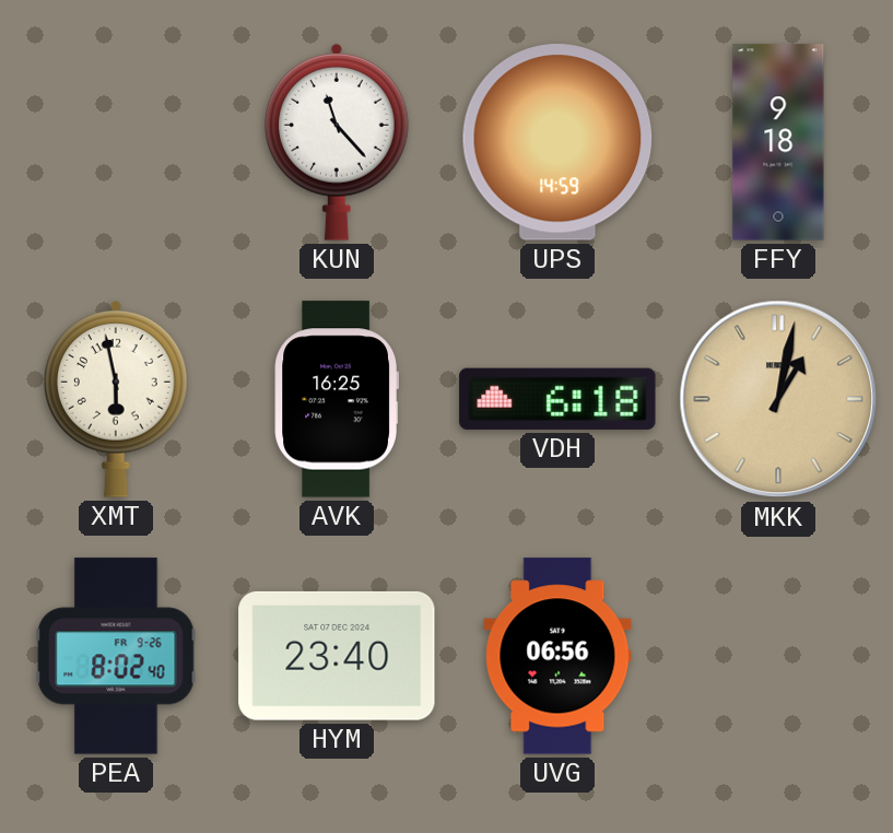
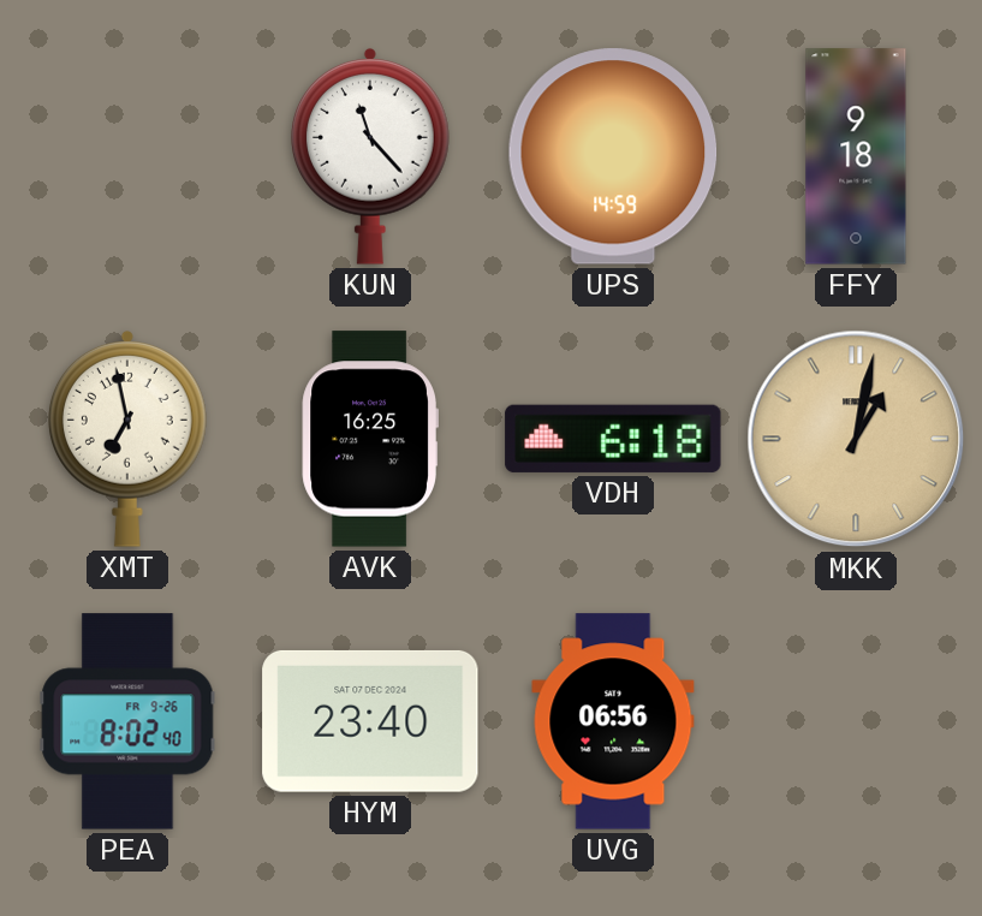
XMT: 5:58 -> 6:58 (129, 439)
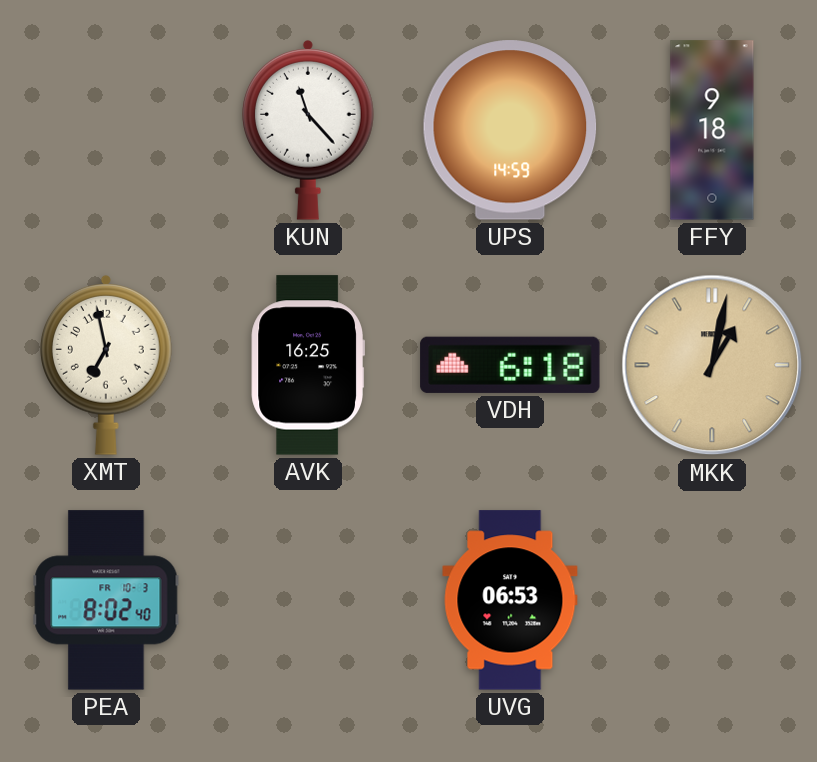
PEA date: FR 9-26 -> FR 10-3 (106, 600)
HYM: 23:40 -> none (370, 721)
UVG: 06:56 -> 06:53 (510, 600)
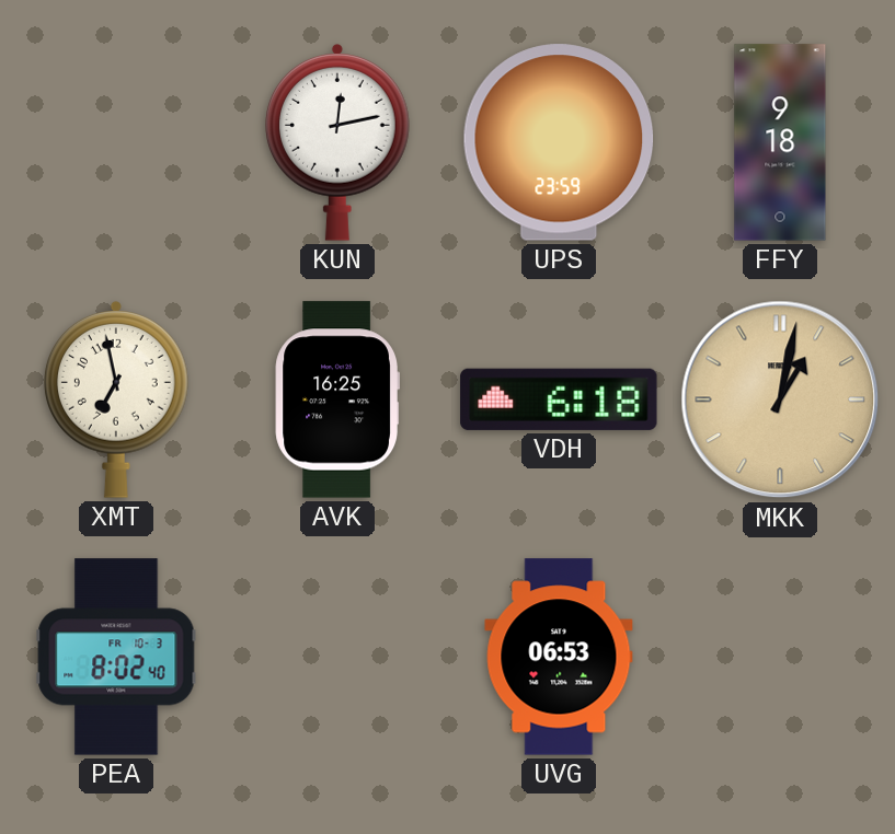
KUN: 11:23 -> 12:13 (339, 142)
UPS: 14:59 -> 23:59 (559, 142)
